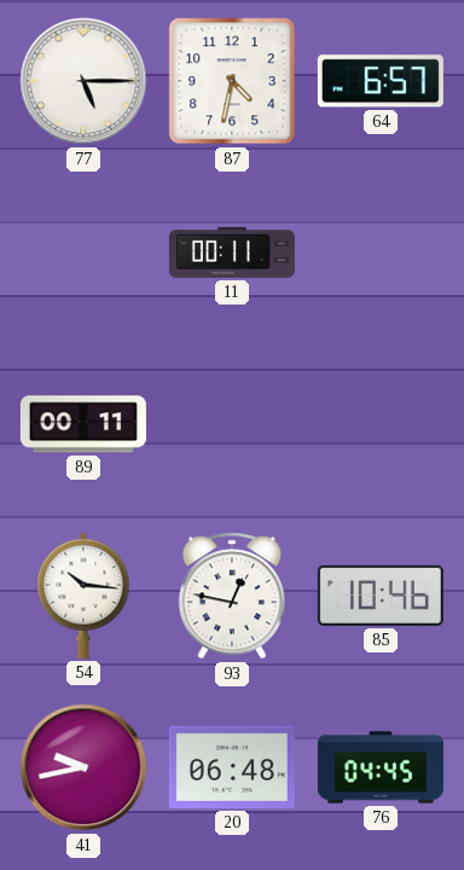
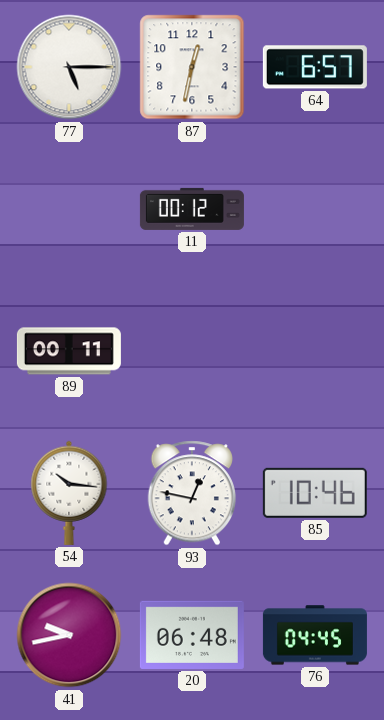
87: 4:32 -> 12:32 (192, 67)
11: 00:11 -> 00:12 (192, 209)
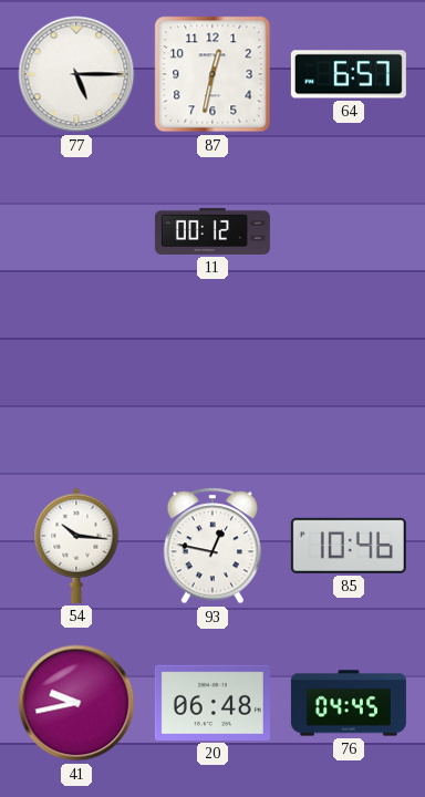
89: 00:11 -> none (69, 351)
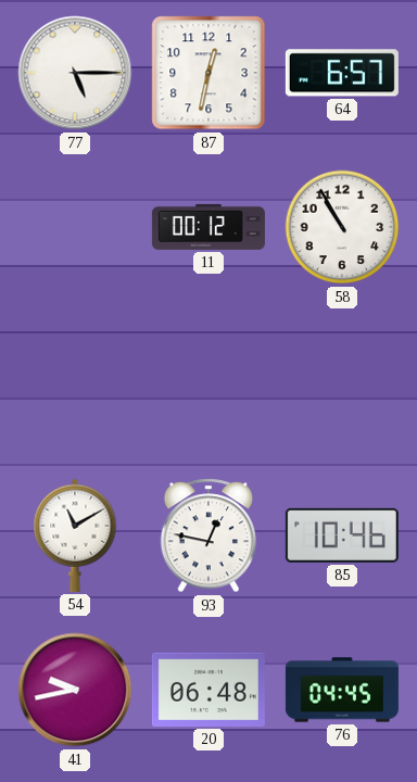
58: none -> 10:55 (342, 227)
54: 10:16 -> 11:10 (75, 535)
